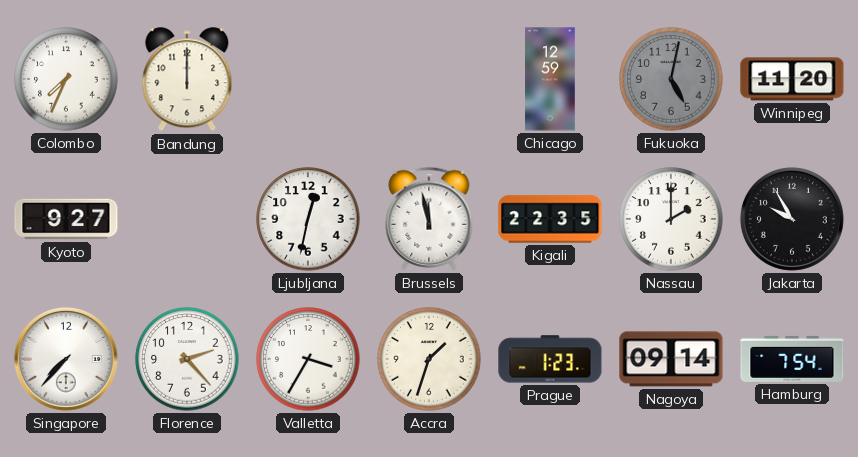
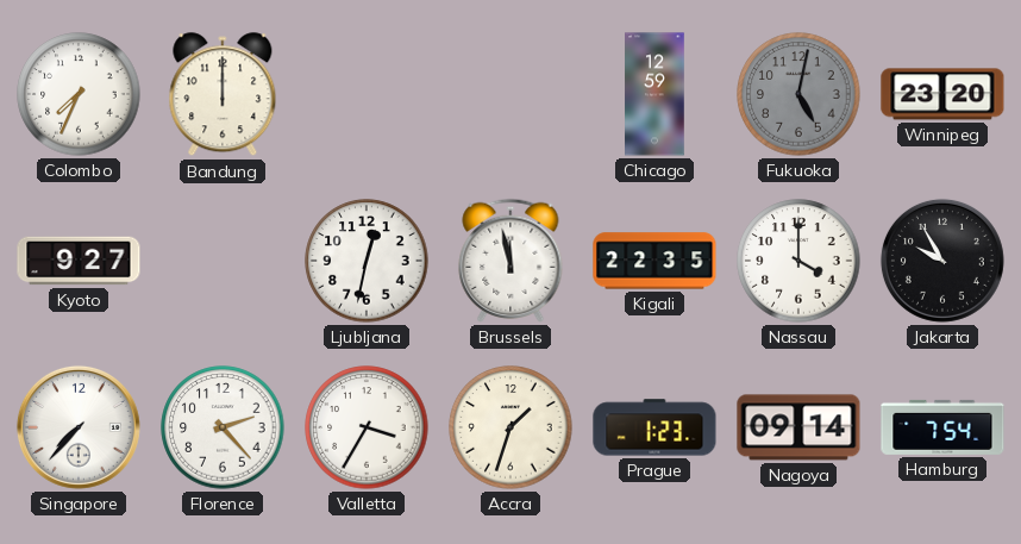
Winnipeg: 11:20 -> 23:20 (942, 94)
Nassau: 2:00 -> 4:00 (798, 261)
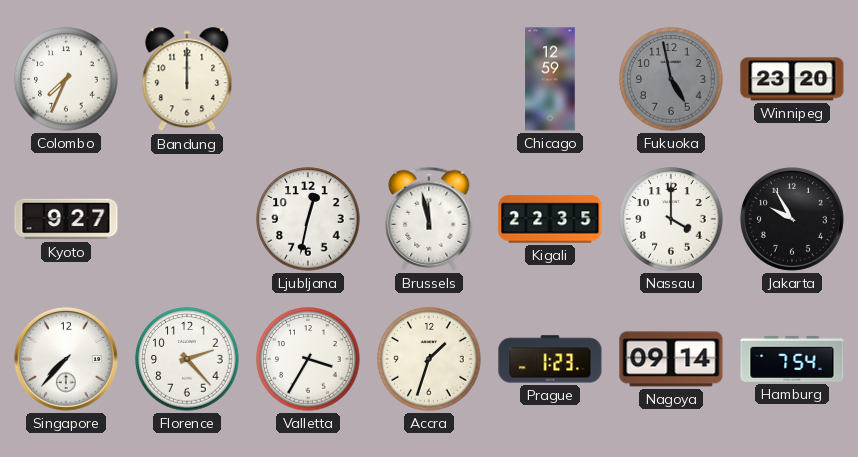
Fukuoka: 5:02 -> 4:58 (671, 79)
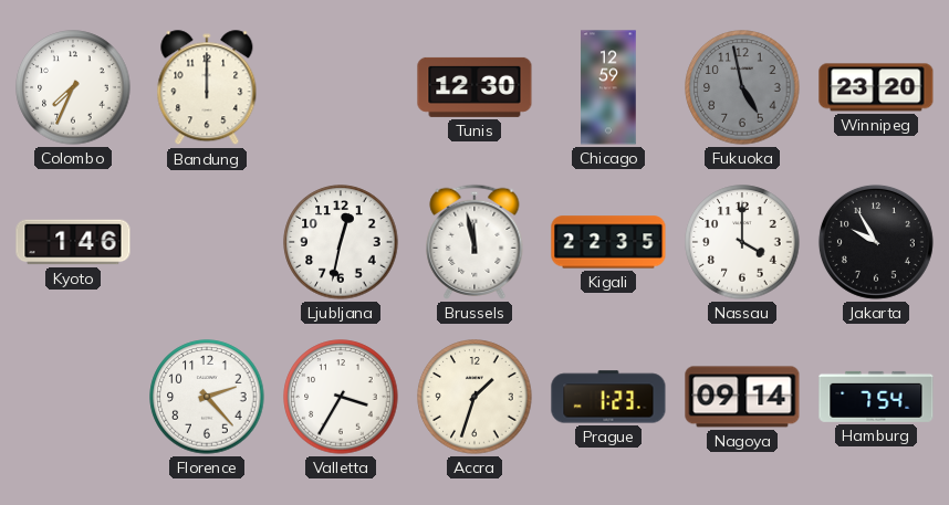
Tunis: none -> 12:30 (474, 87)
Kyoto: 9:27 -> 1:46 (73, 242)
Singapore: 7:37 -> none (66, 359)
